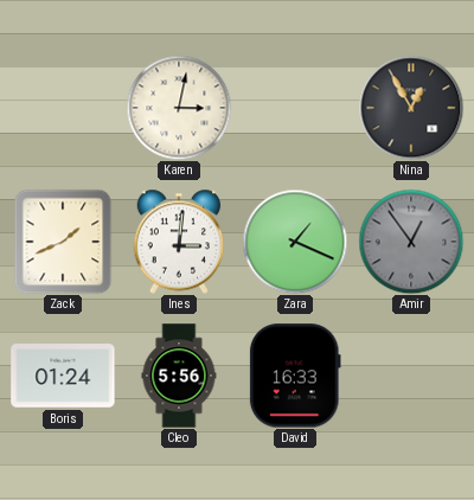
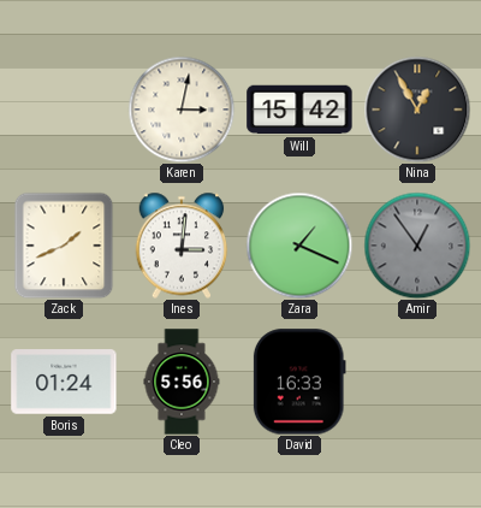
Will: none -> 15:42 (299, 110)
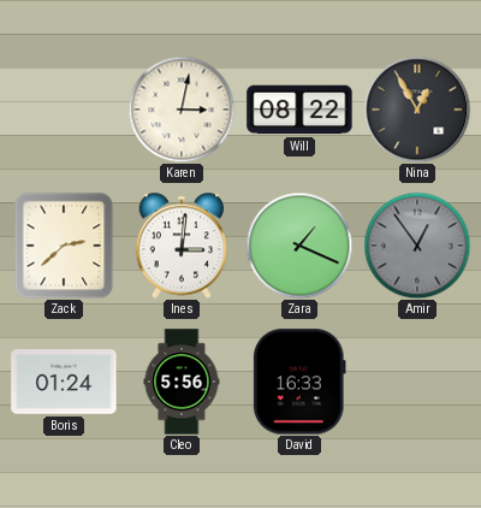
Will: 15:42 -> 08:22 (299, 110)
Zack: 1:41 -> 2:38 (64, 246)
